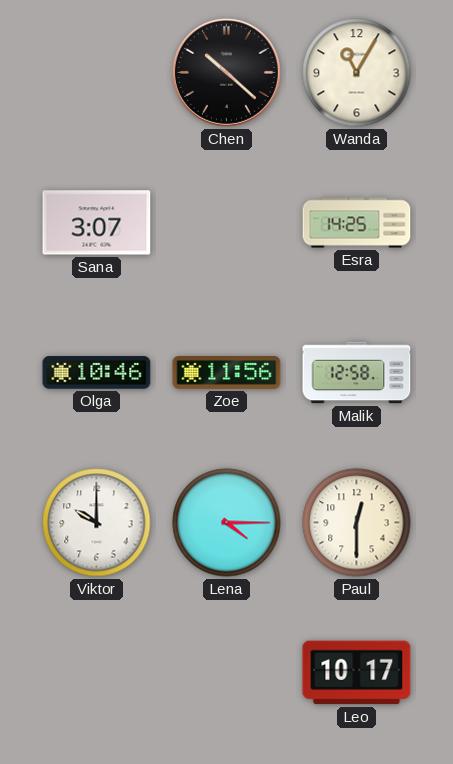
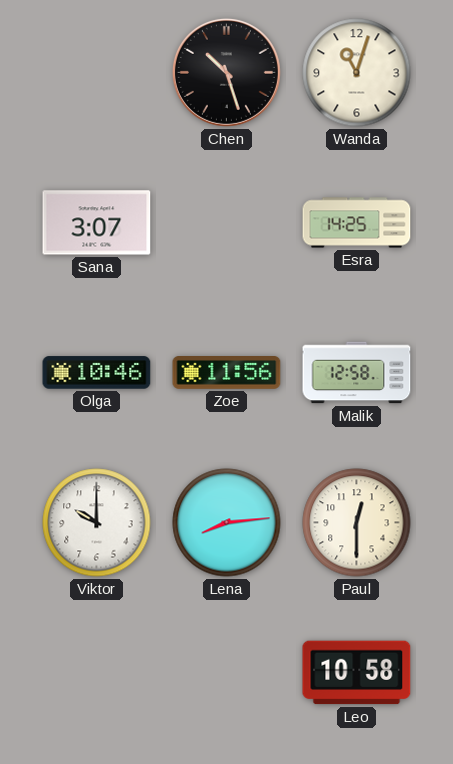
Chen: 10:22 -> 10:27 (226, 72)
Wanda: 11:05 -> 11:03 (357, 73)
Lena: 4:15 -> 8:14 (227, 523)
Leo: 10:17 -> 10:58 (357, 673)
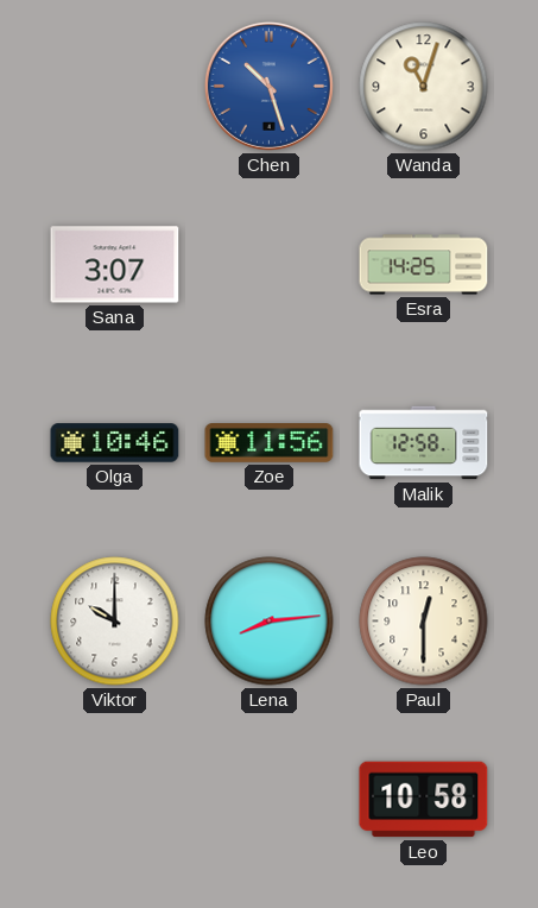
Chen dial: black -> blue (268, 86)
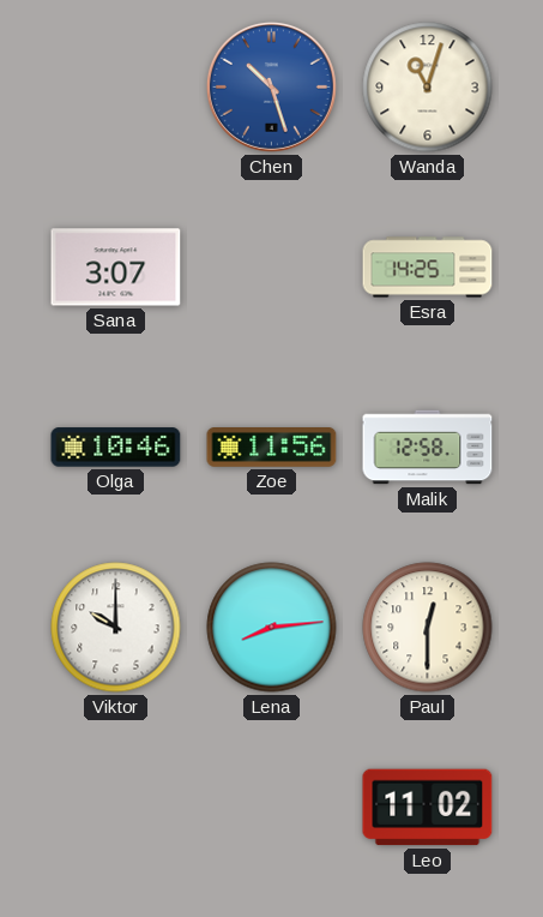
Leo: 10:58 -> 11:02 (428, 808)
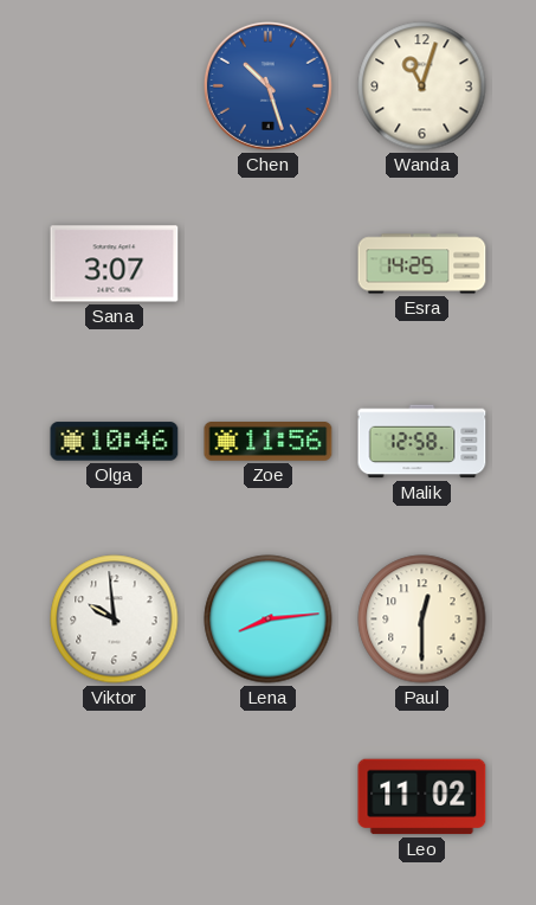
Viktor: 10:00 -> 9:59 (115, 620)
